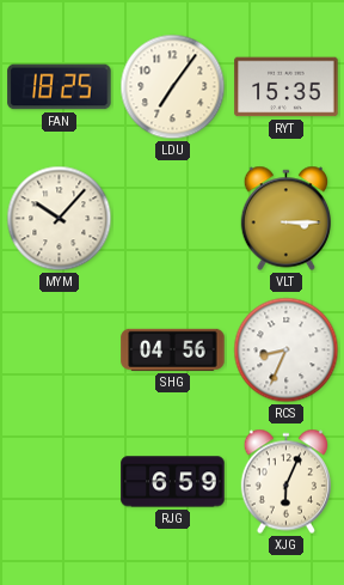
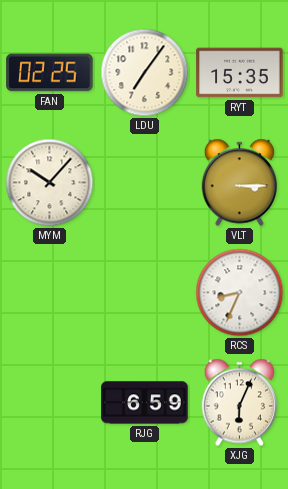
FAN: 18:25 -> 02:25 (50, 73)
SHG: 04:56 -> none (173, 349)
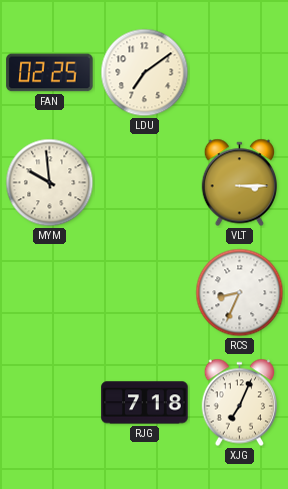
LDU: 7:06 -> 7:09 (145, 73)
RYT: 15:35 -> none (240, 73)
MYM: 10:07 -> 9:59 (50, 183)
RJG: 6:59 -> 7:18 (145, 403)
XJG: 6:04 -> 7:04 (239, 403)
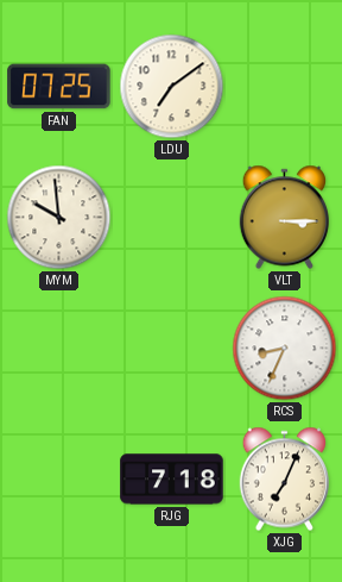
FAN: 02:25 -> 07:25 (59, 87)
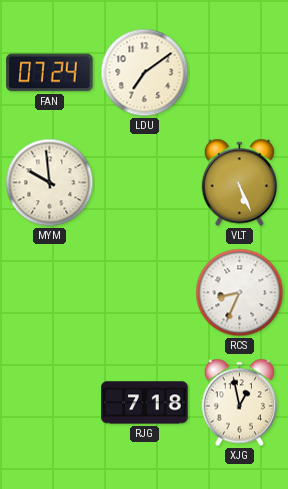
FAN: 07:25 -> 07:24 (50, 73)
VLT: 3:15 -> 5:26 (239, 183)
XJG: 7:04 -> 12:58 (239, 403)
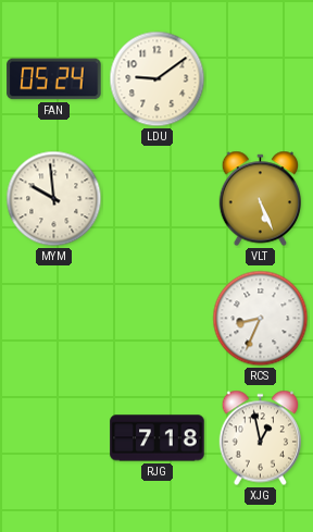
FAN: 07:24 -> 05:24 (54, 79)
LDU: 7:09 -> 9:09 (158, 79)
